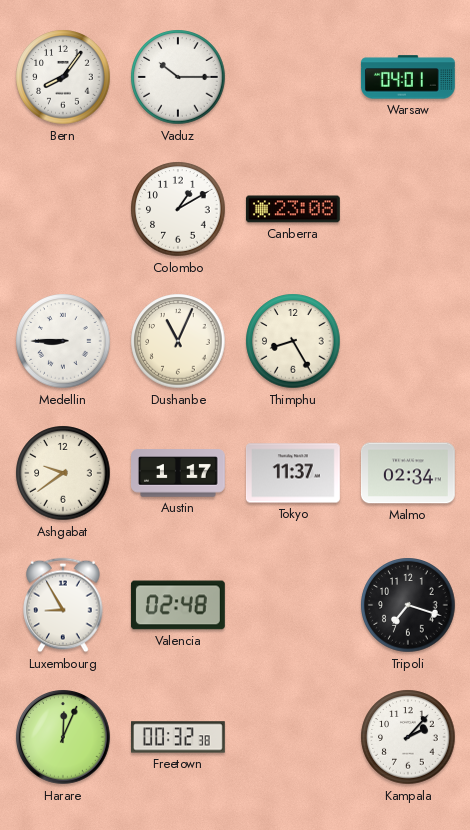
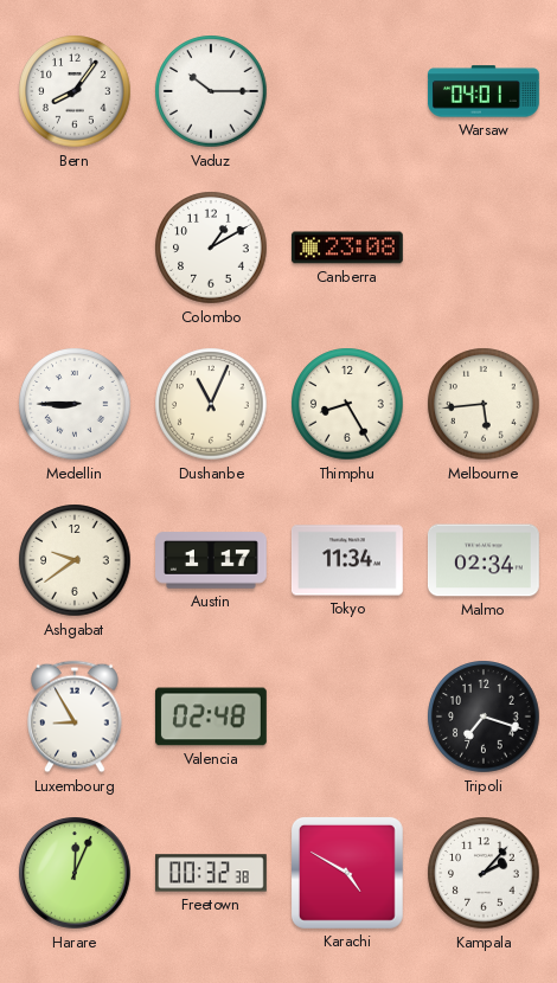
Melbourne: none -> 5:44 (484, 404)
Tokyo: 11:37 -> 11:34 (347, 560)
Karachi: none -> 4:50 (347, 873)
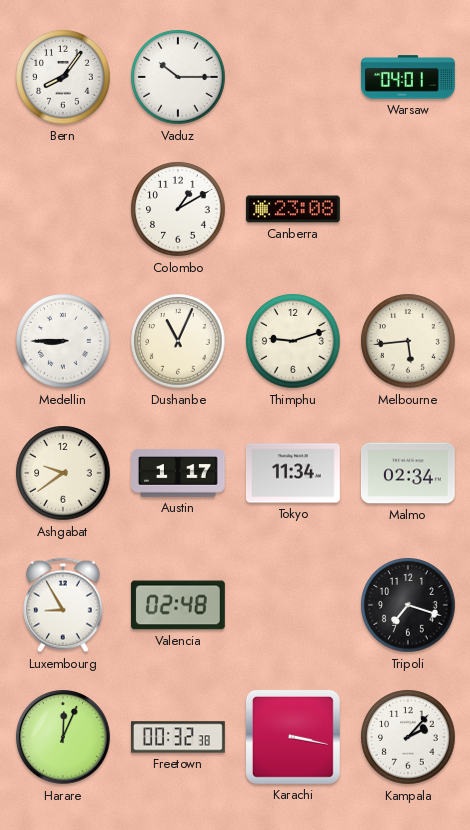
Thimphu: 8:25 -> 9:12 (293, 341)
Karachi: 4:50 -> 3:17 (293, 737)
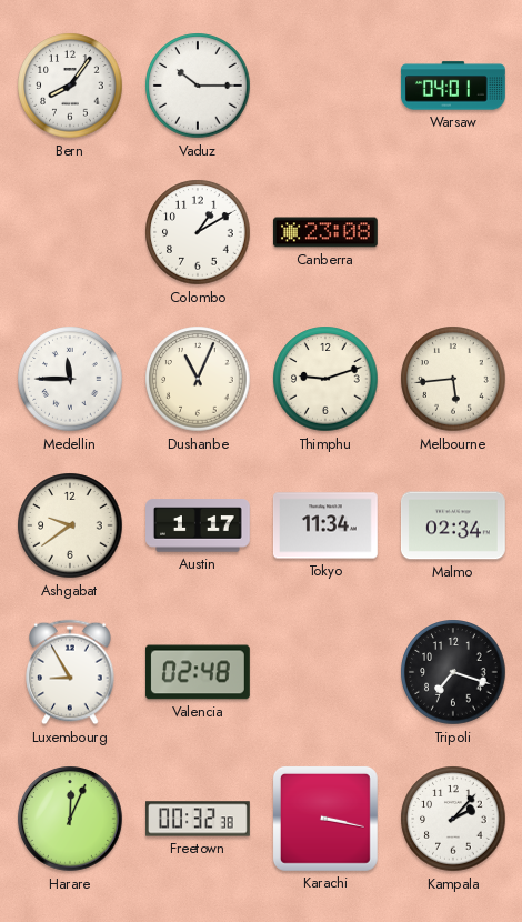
Medellin: 8:45 -> 11:45 (70, 379)
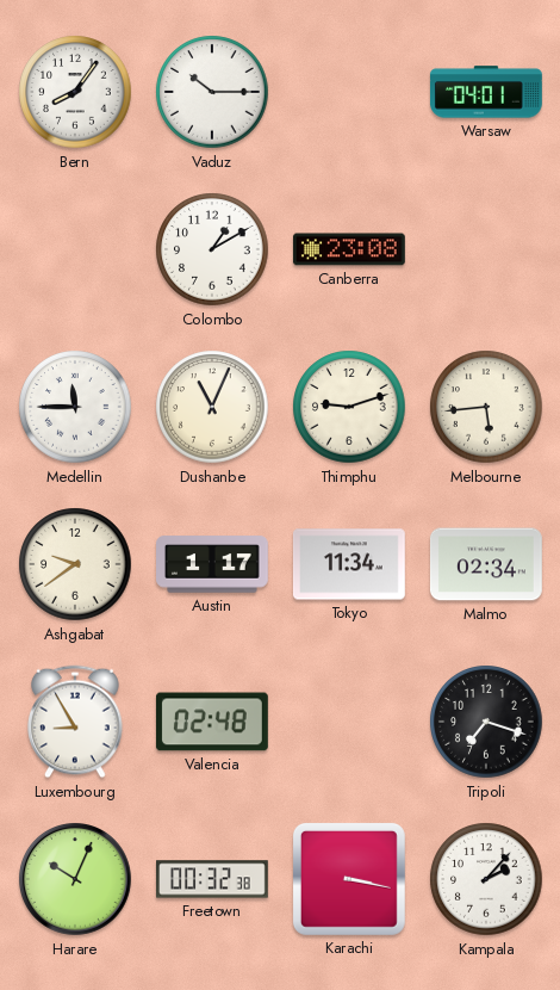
Harare: 12:04 -> 10:04 (76, 880)
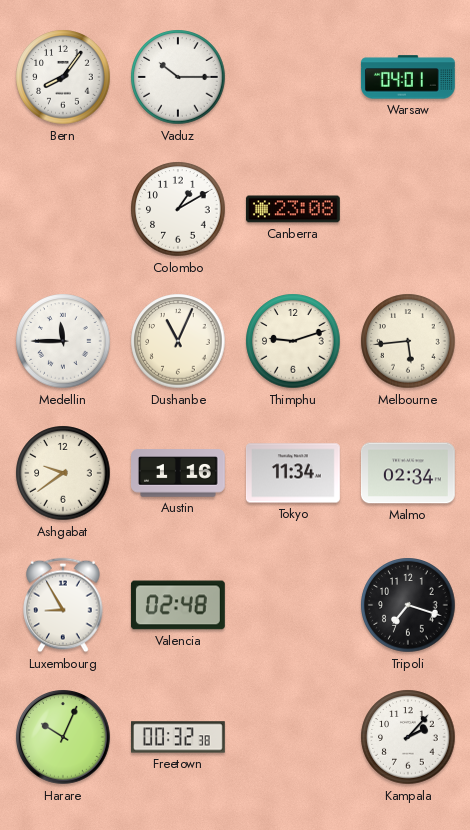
Austin: 1:17 -> 1:16 (179, 473)
Karachi: 3:17 -> none (349, 879)
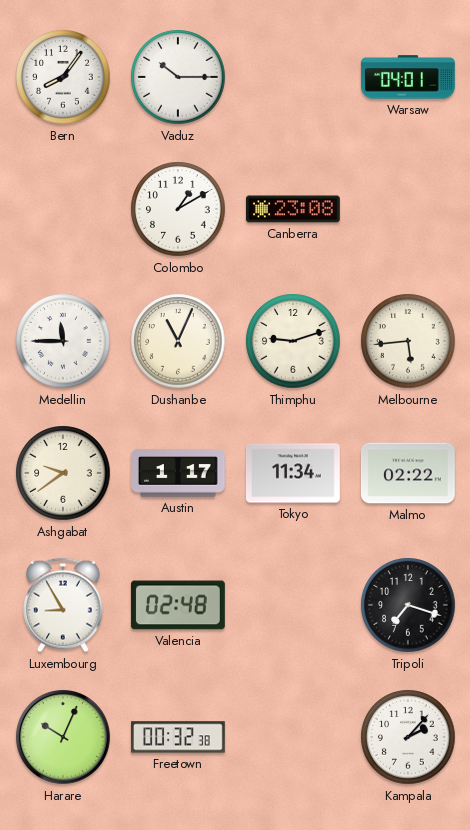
Austin: 1:16 -> 1:17 (179, 473)
Malmo: 02:34 -> 02:22 (408, 473)
